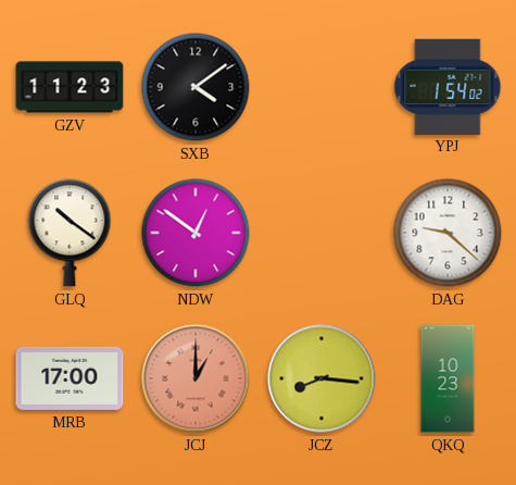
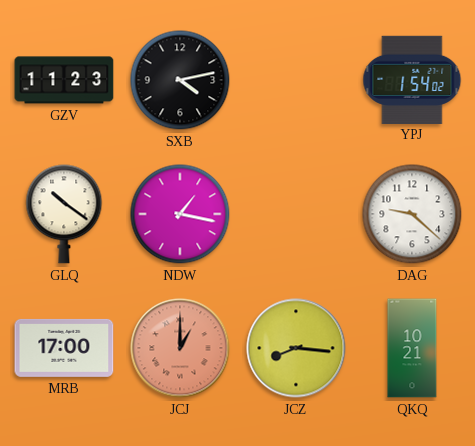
SXB: 4:09 -> 4:13 (180, 80)
NDW: 12:51 -> 1:17 (180, 214)
QKQ: 10:23 -> 10:21 (412, 348)
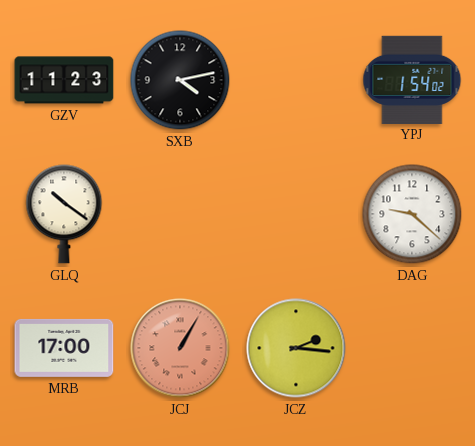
NDW: 1:17 -> none (180, 214)
JCJ: 1:00 -> 1:05 (180, 348)
JCZ: 8:16 -> 2:16 (296, 348)
QKQ: 10:21 -> none (412, 348)
